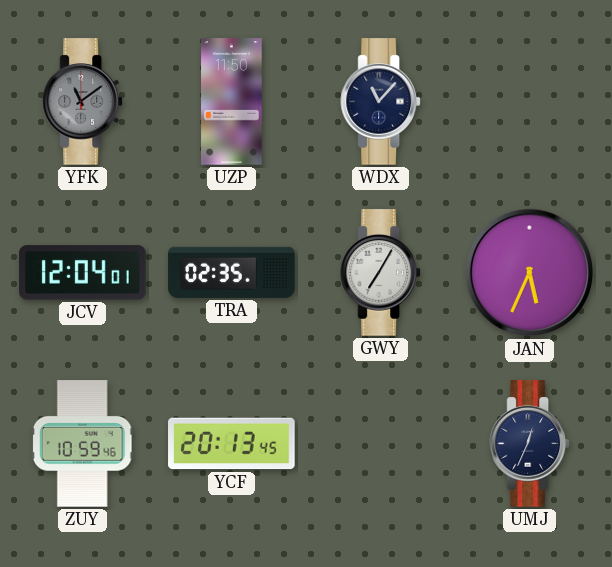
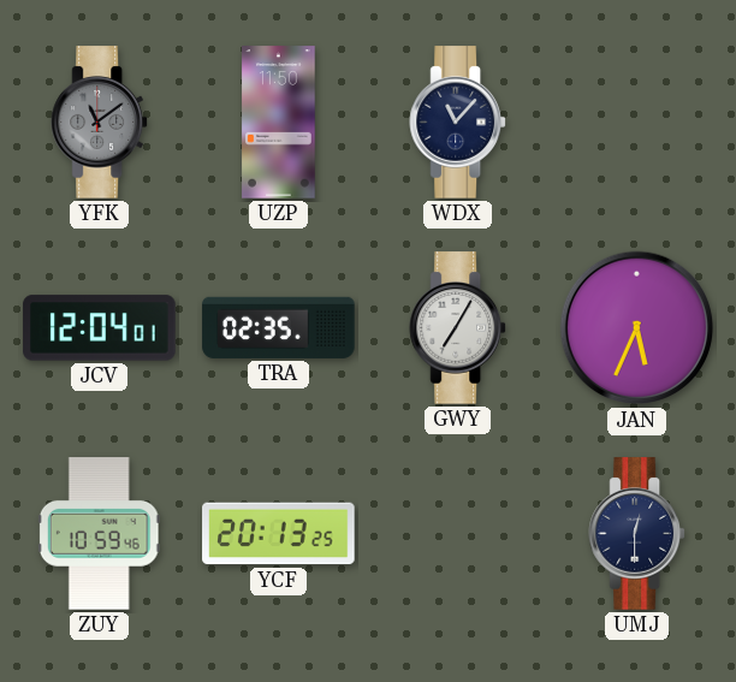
YCF: 20:13:45 -> 20:13:25 (279, 534)
UMJ: 12:34 -> 12:30 (637, 534)
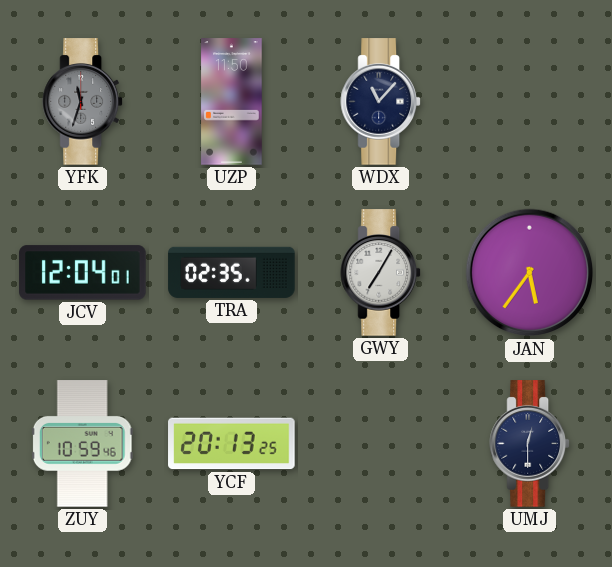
YFK: 11:09 -> 11:33 (83, 102)
JAN: 5:34 -> 5:36 (530, 273)
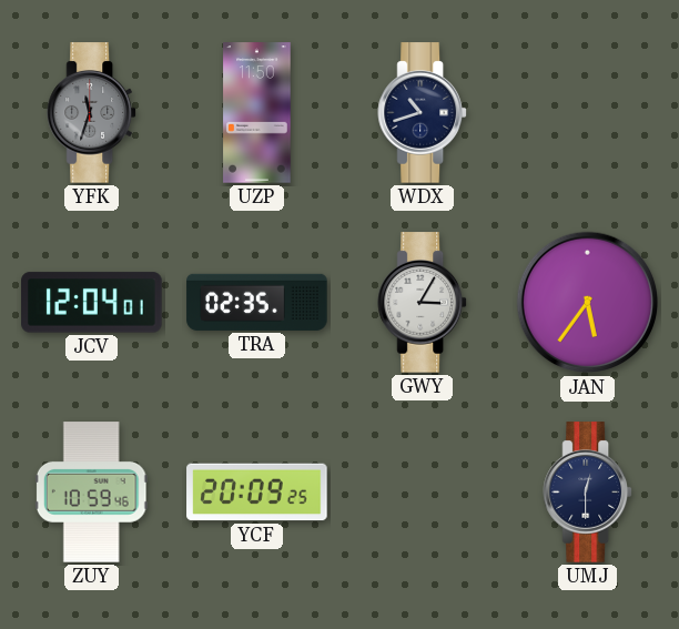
WDX: 11:07 -> 10:42 (423, 113)
GWY: 7:05 -> 3:05 (423, 303)
YCF: 20:13 -> 20:09 (257, 493)
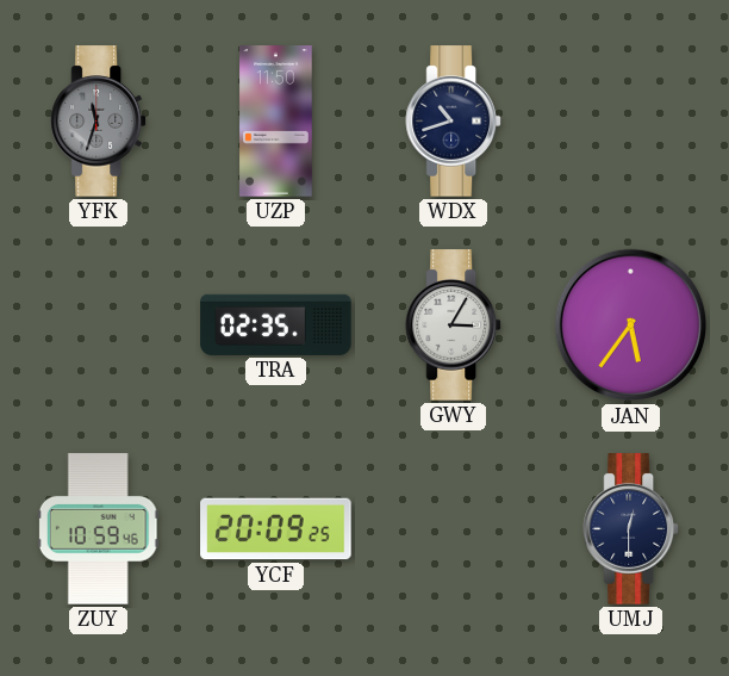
JCV: 12:04 -> none (92, 303)
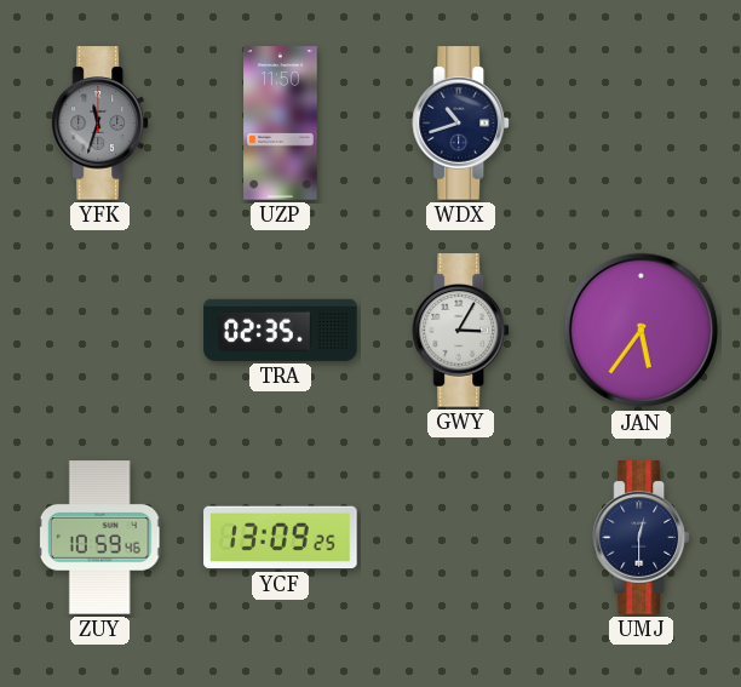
YCF: 20:09 -> 13:09 (281, 538)
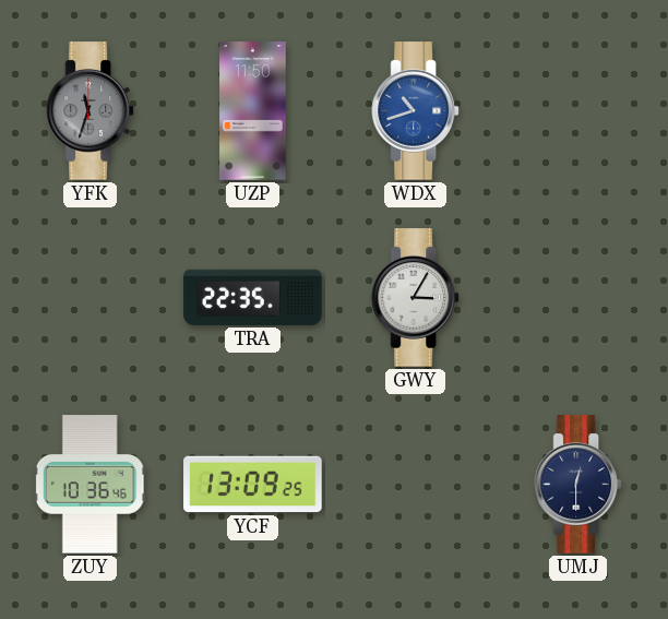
WDX dial: navy -> blue (416, 111)
TRA: 02:35 -> 22:35 (253, 297)
JAN: 5:36 -> none (642, 331)
ZUY: 10:59 -> 10:36 (90, 485)
